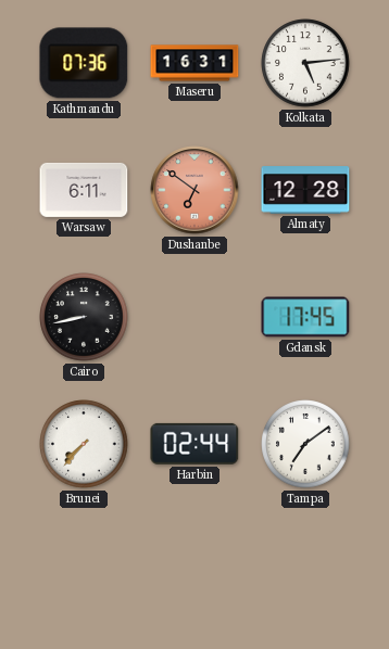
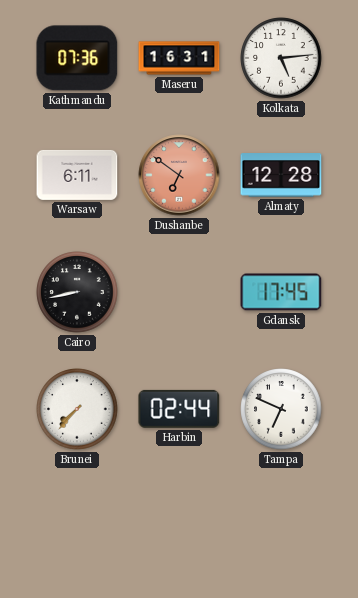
Tampa: 7:09 -> 6:49 (281, 409)
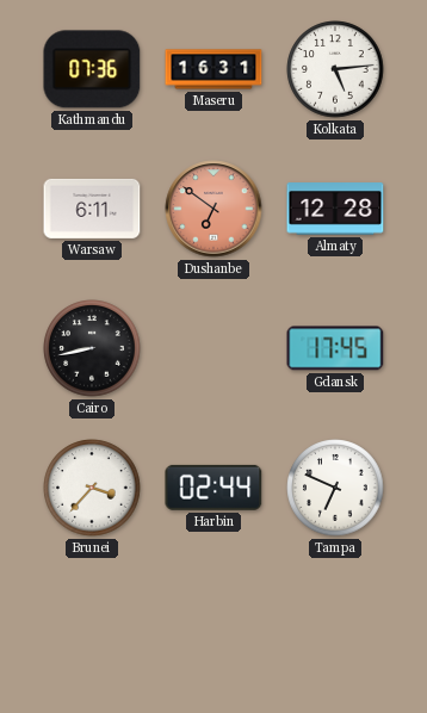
Brunei: 7:37 -> 3:37 (92, 488)
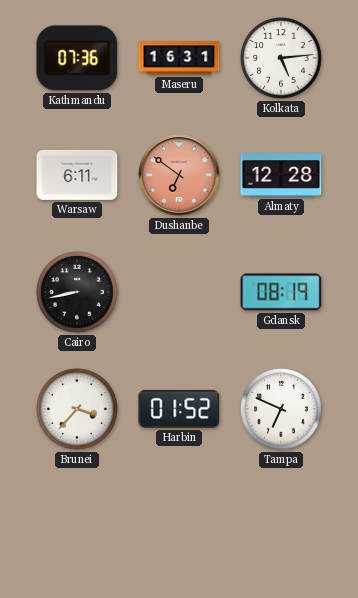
Gdansk: 17:45 -> 08:19 (281, 292)
Harbin: 02:44 -> 01:52 (179, 409)
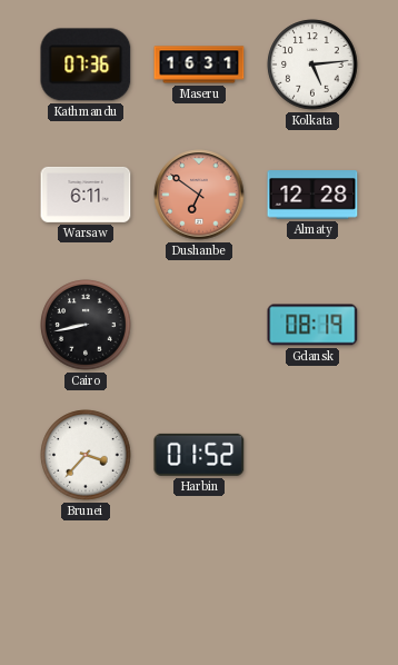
Tampa: 6:49 -> none (281, 409)
